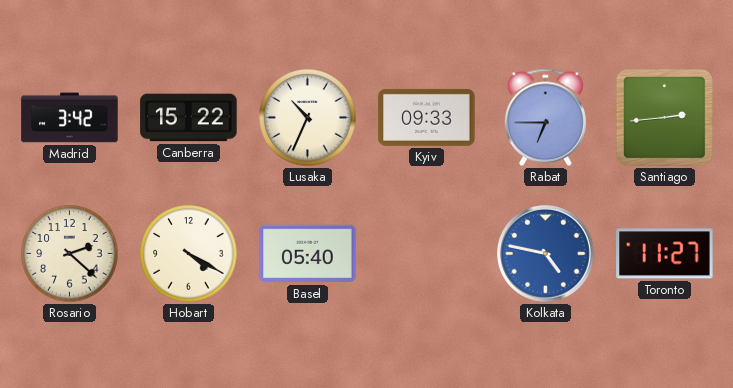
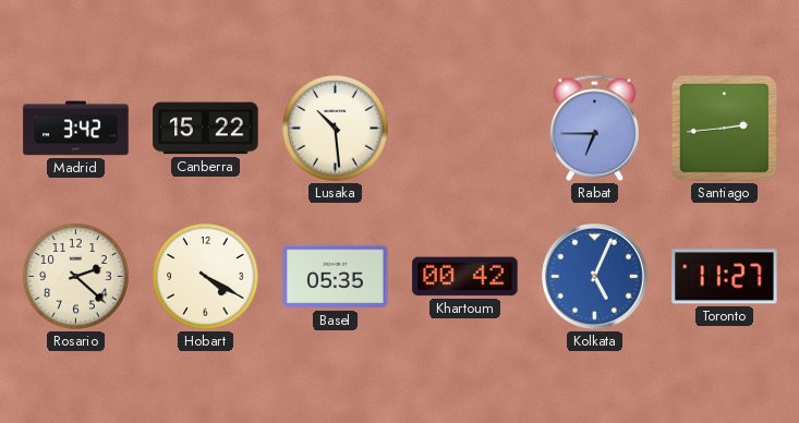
Lusaka: 10:34 -> 10:29 (336, 129)
Kyiv: 09:33 -> none (427, 117)
Basel: 05:40 -> 05:35 (336, 277)
Khartoum: none -> 00:42 (465, 277)
Kolkata: 4:47 -> 5:04 (595, 277)
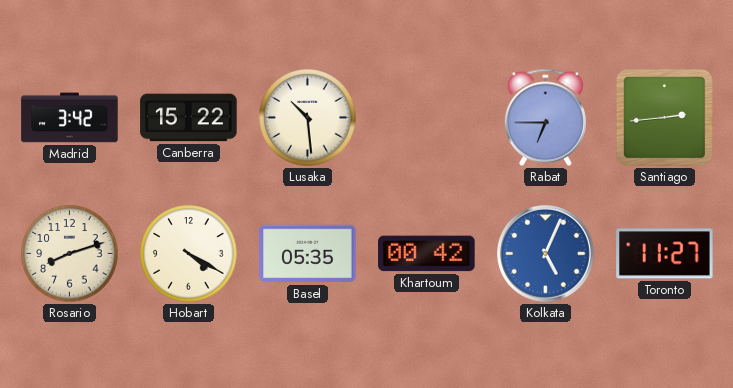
Rosario: 2:22 -> 8:12 (70, 254)
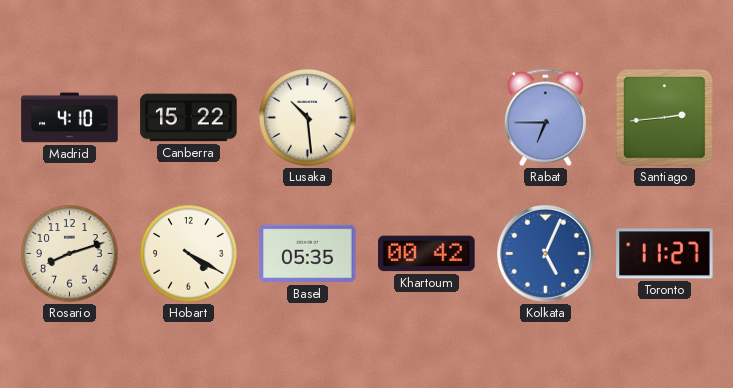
Madrid: 3:42 -> 4:10 (70, 118)
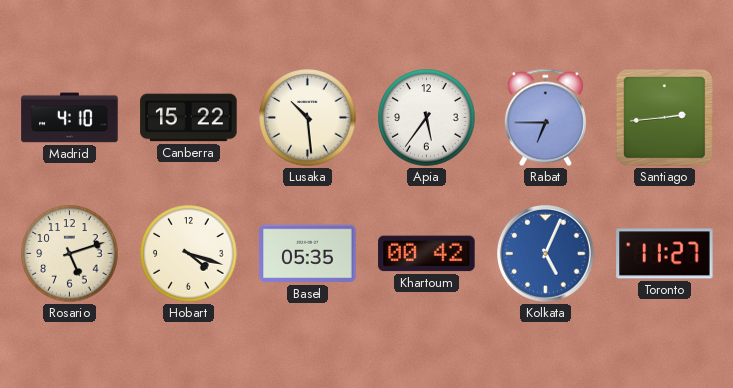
Apia: none -> 5:36 (427, 118)
Rosario: 8:12 -> 5:12 (70, 254)
Hobart: 4:20 -> 4:18 (189, 254)
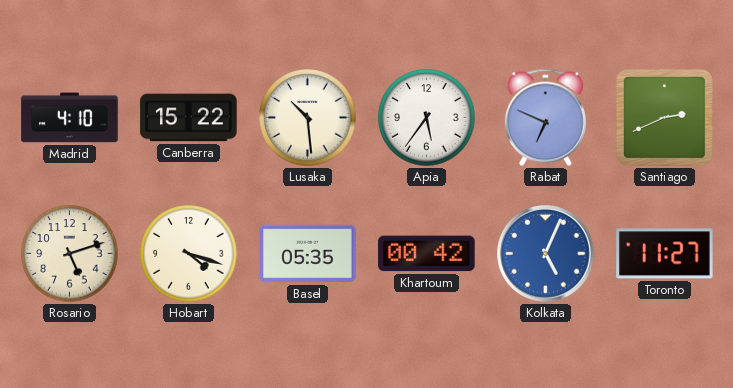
Rabat: 6:45 -> 6:49 (545, 118)
Santiago: 2:44 -> 2:41 (664, 117)
